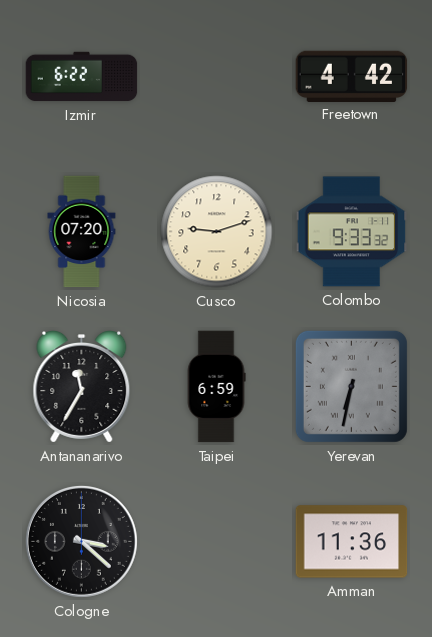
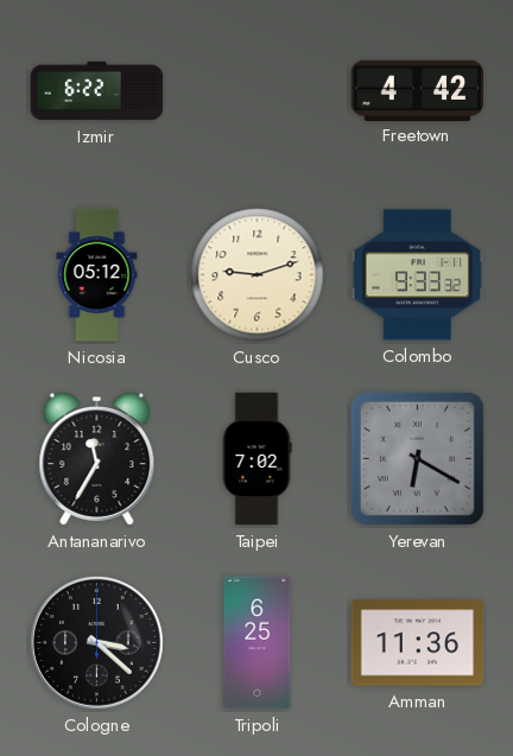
Nicosia: 07:20 -> 05:12 (97, 275)
Taipei: 6:59 -> 7:02 (256, 459)
Yerevan: 6:32 -> 6:20 (417, 458)
Tripoli: none -> 6:25 (258, 643)
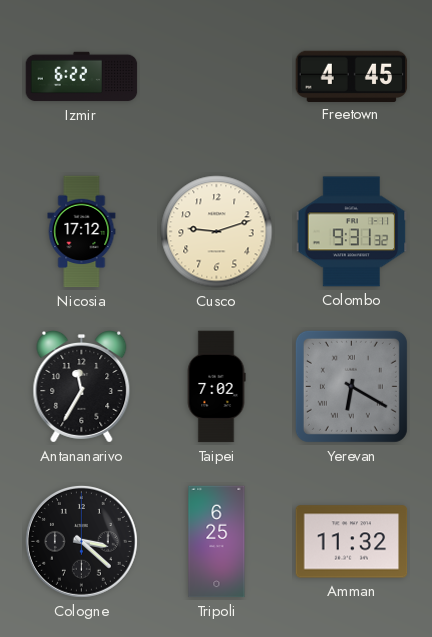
Freetown: 4:42 -> 4:45 (352, 76)
Nicosia: 05:12 -> 17:12 (82, 232)
Colombo: 9:33 -> 9:31 (352, 232)
Amman: 11:36 -> 11:32 (352, 542)
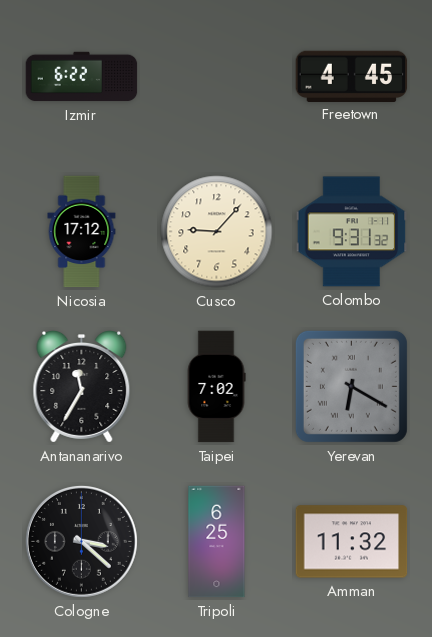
Cusco: 9:12 -> 9:07 (217, 232)
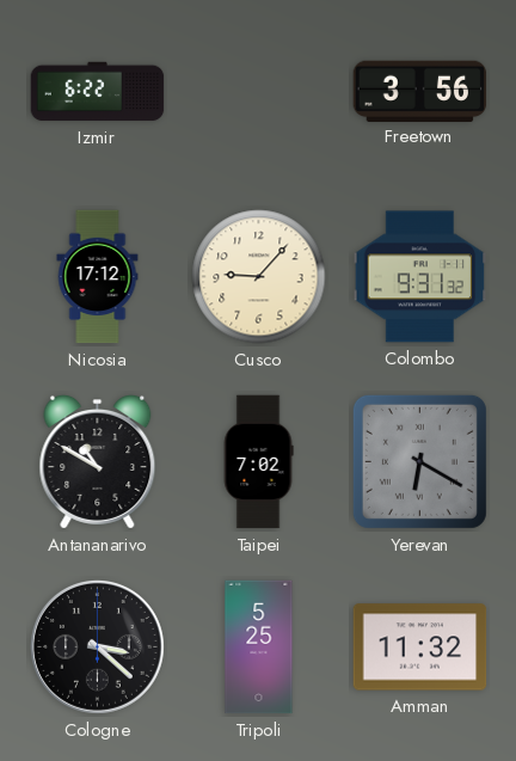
Freetown: 4:45 -> 3:56 (420, 91)
Antananarivo: 11:35 -> 10:50 (98, 462)
Tripoli: 6:25 -> 5:25 (259, 648)
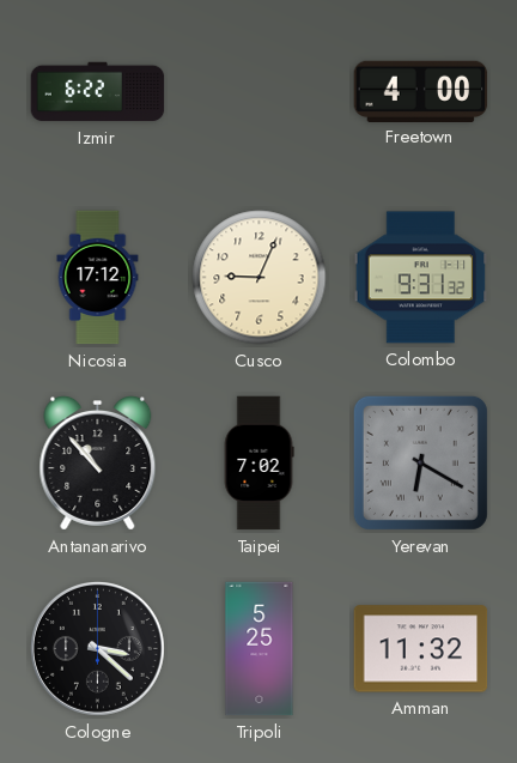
Freetown: 3:56 -> 4:00 (421, 91)
Cusco: 9:07 -> 9:04 (260, 278)
Antananarivo: 10:50 -> 10:53 (98, 464)
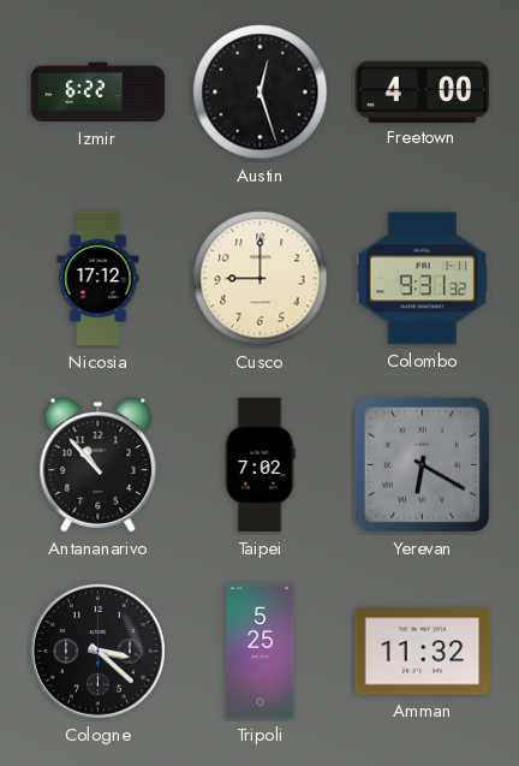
Austin: none -> 12:27 (261, 93)
Cusco: 9:04 -> 9:00 (261, 279)
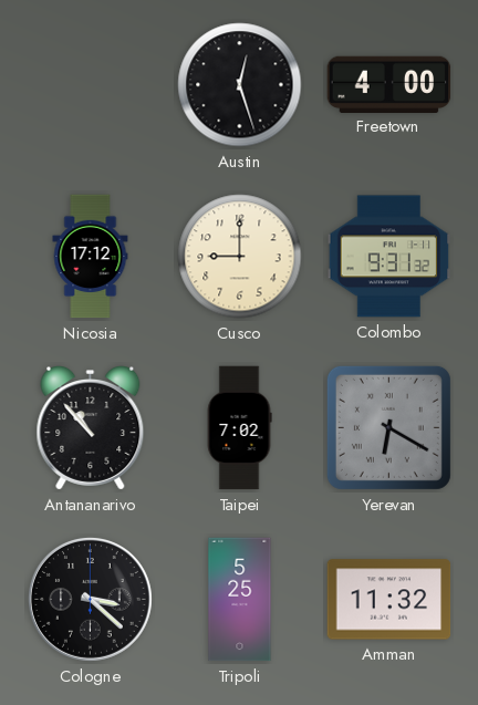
Izmir: 6:22 -> none (99, 93)
